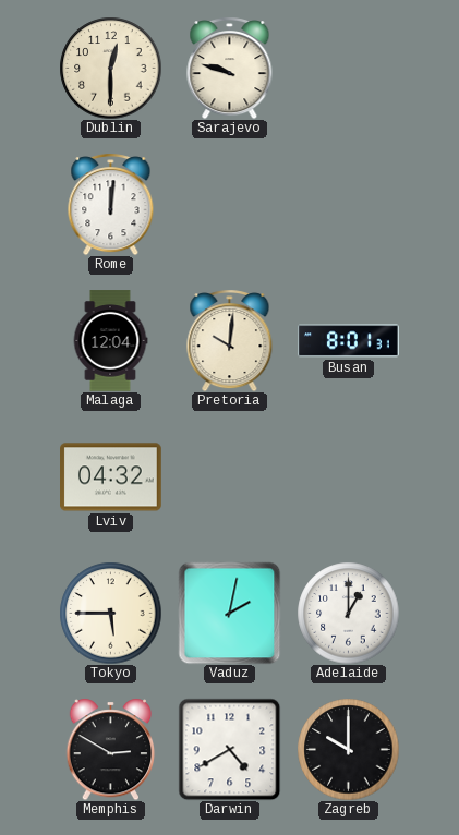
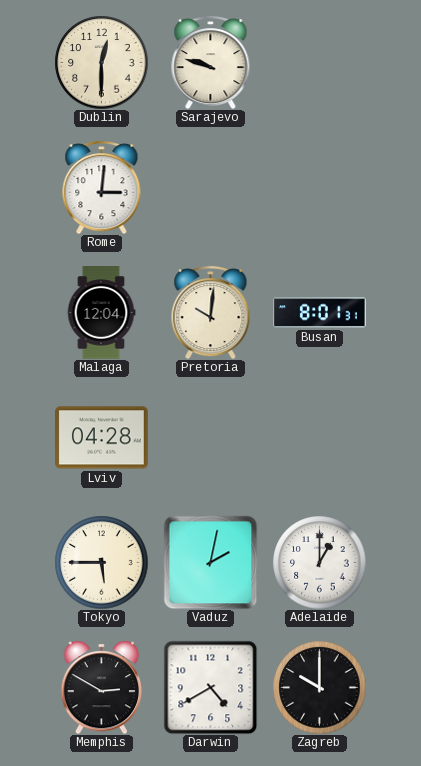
Rome: 12:01 -> 3:01 (102, 187)
Lviv: 04:32 -> 04:28 (102, 438)
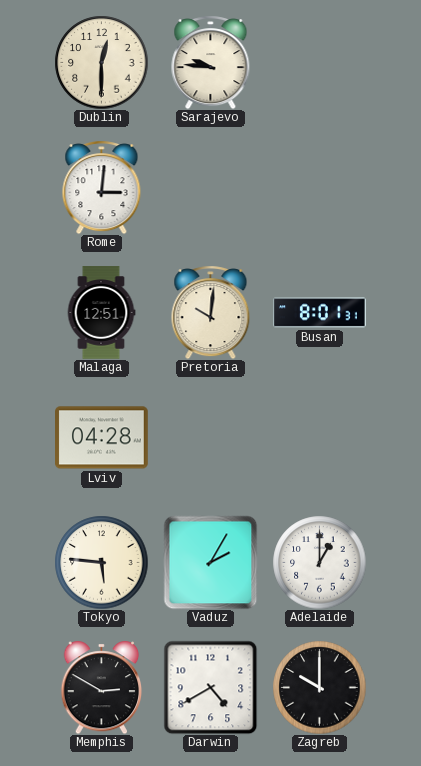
Sarajevo: 9:48 -> 9:46 (211, 62)
Malaga: 12:04 -> 12:51 (101, 313)
Tokyo: 5:45 -> 5:46 (101, 562)
Vaduz: 2:02 -> 2:05 (210, 562)
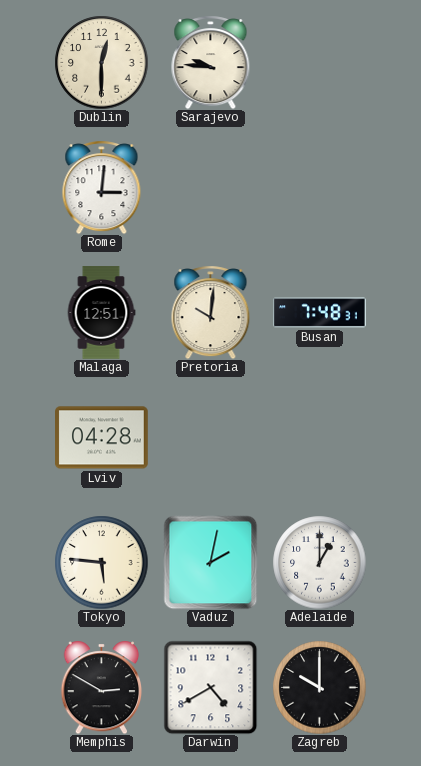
Busan: 8:01 -> 7:48 (320, 313)
Vaduz: 2:05 -> 2:02 (210, 562)
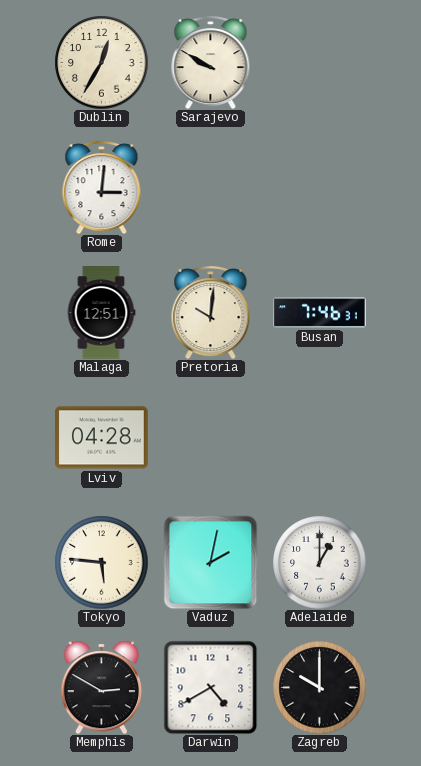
Dublin: 12:30 -> 12:35 (101, 62)
Sarajevo: 9:46 -> 9:50 (211, 62)
Busan: 7:48 -> 7:46 (320, 313)
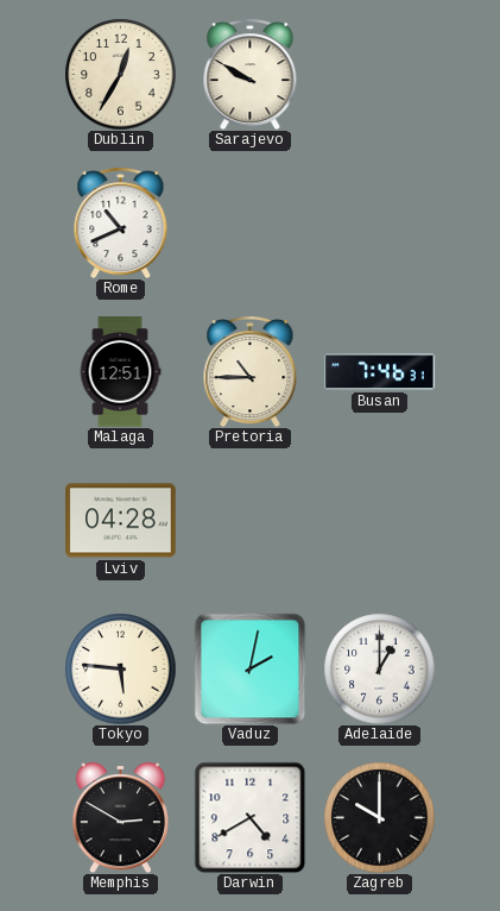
Rome: 3:01 -> 10:41 (121, 222)
Pretoria: 10:01 -> 10:45 (251, 371)
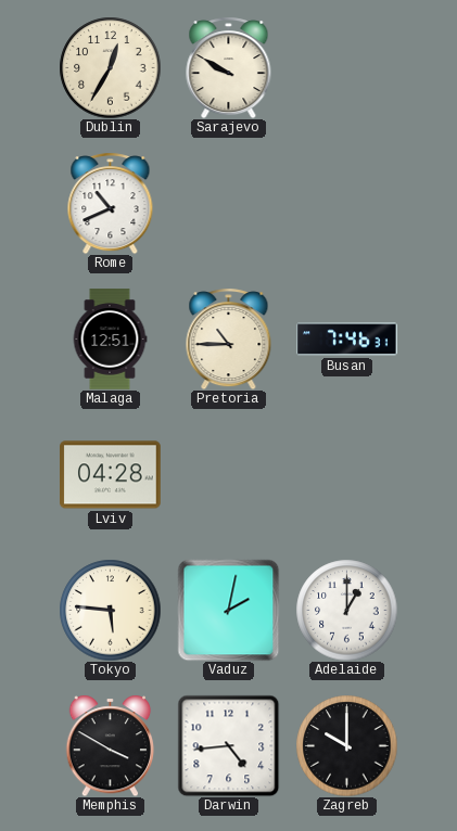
Memphis: 2:50 -> 3:50 (111, 745)
Darwin: 4:40 -> 4:44 (228, 745)
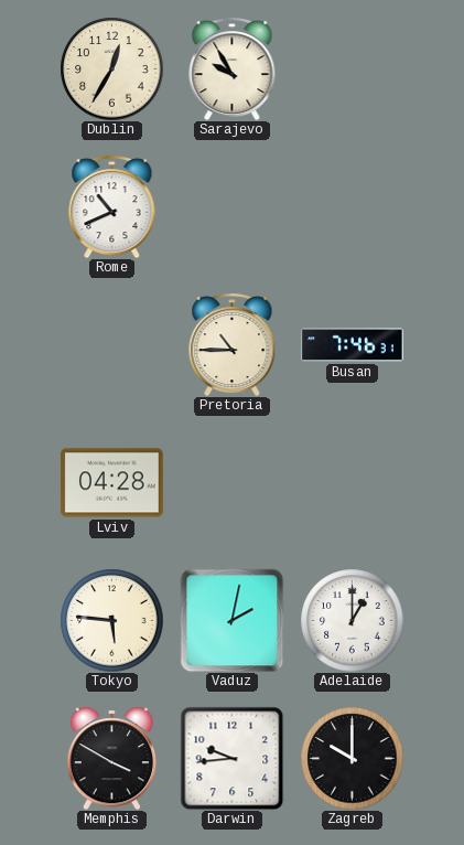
Sarajevo: 9:50 -> 9:55 (233, 68)
Malaga: 12:51 -> none (110, 340)
Darwin: 4:44 -> 9:44 (231, 758)
